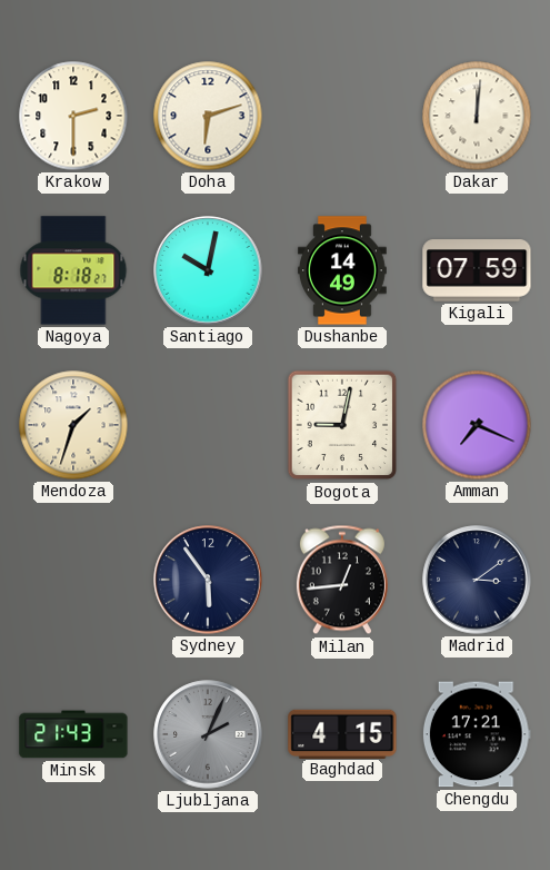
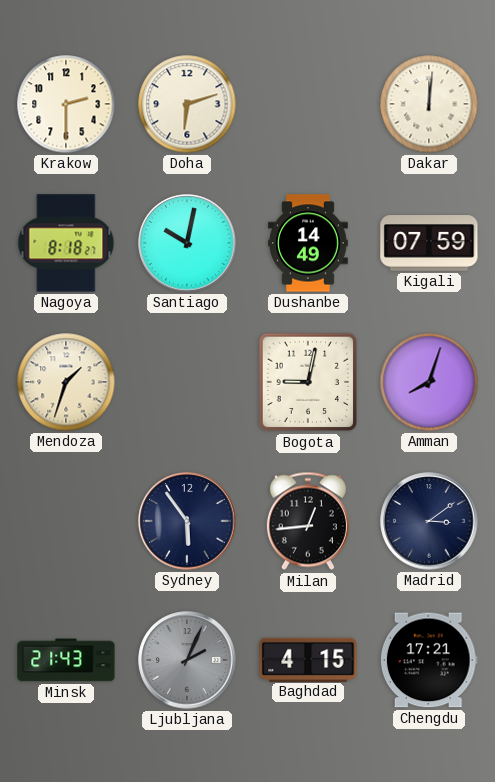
Amman: 7:19 -> 8:03 (429, 382)
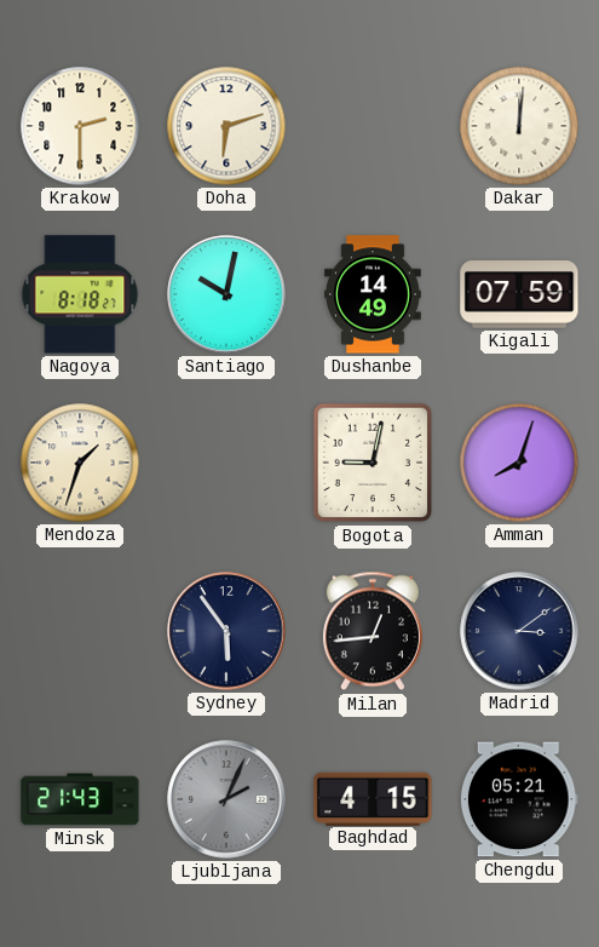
Chengdu: 17:21 -> 05:21 (519, 799)
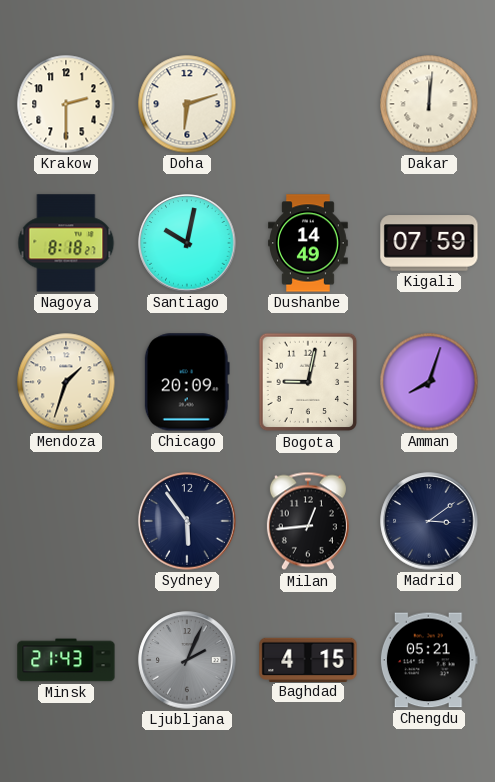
Chicago: none -> 20:09 (187, 382)
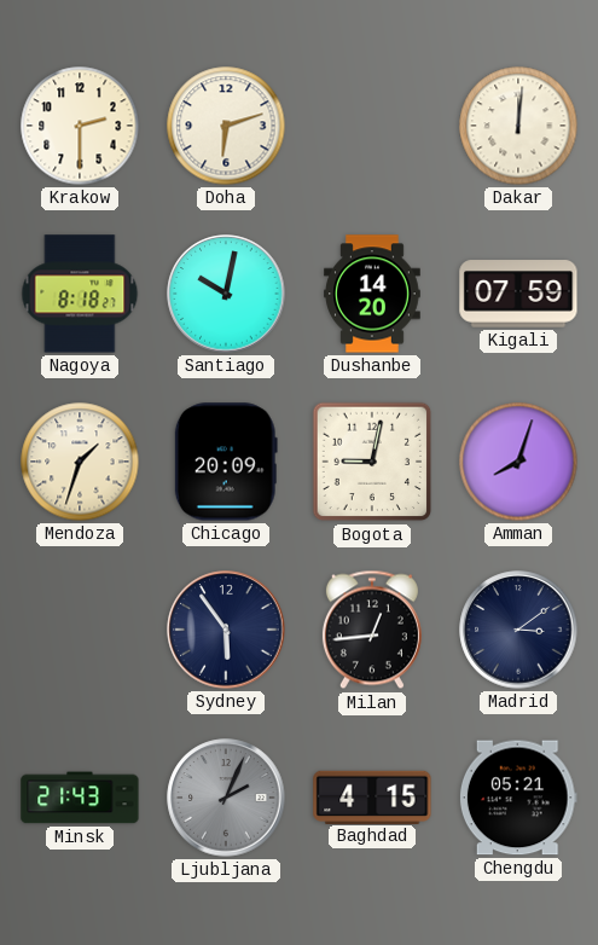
Dushanbe: 14:49 -> 14:20 (373, 294)
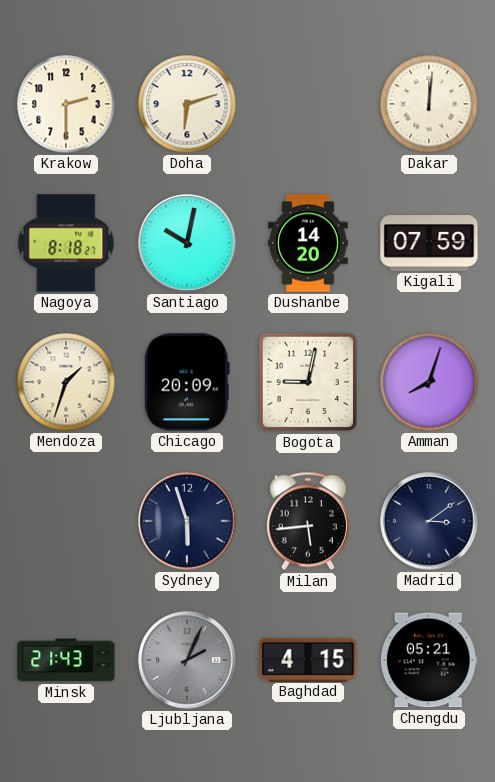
Sydney: 5:54 -> 5:57 (187, 521)
Milan: 12:44 -> 5:44 (308, 521)
